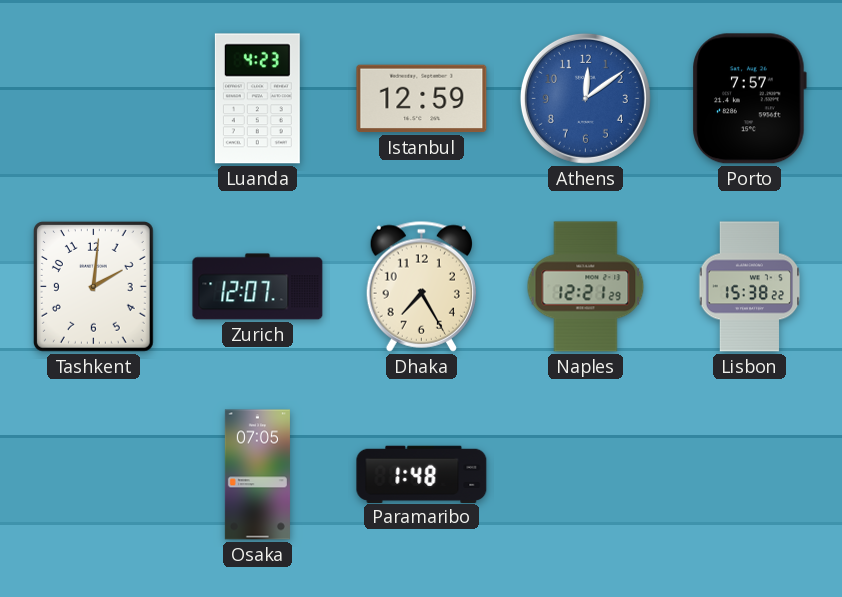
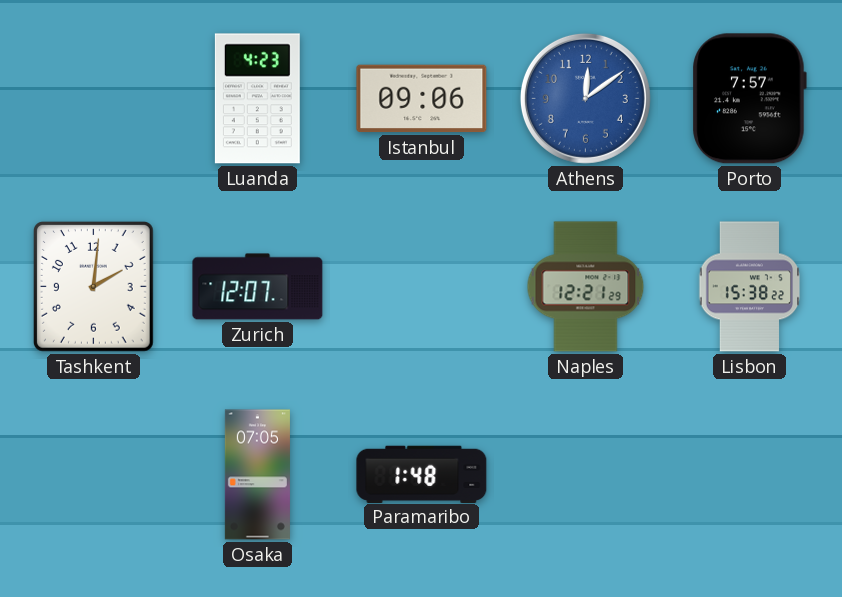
Istanbul: 12:59 -> 09:06 (422, 99)
Dhaka: 7:25 -> none (421, 286)
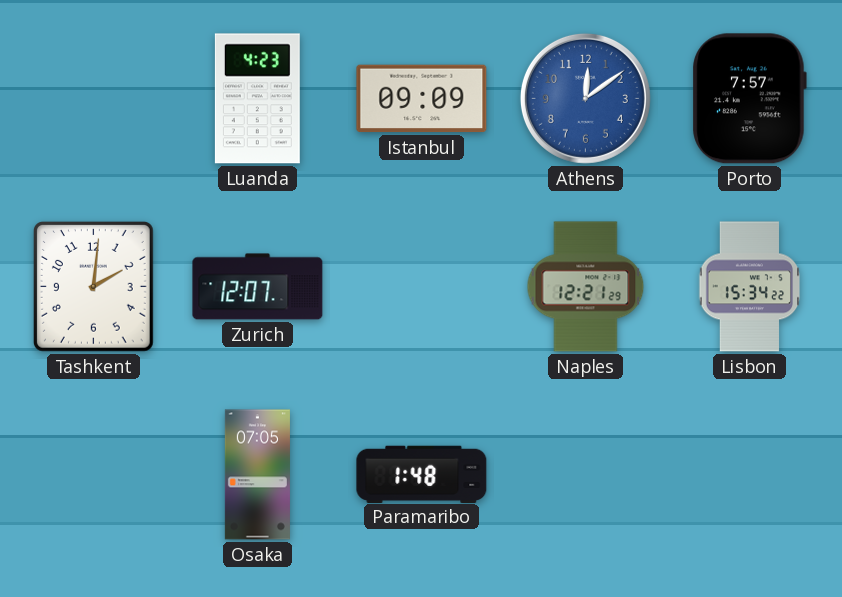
Istanbul: 09:06 -> 09:09 (422, 99)
Lisbon: 15:38 -> 15:34 (750, 287)
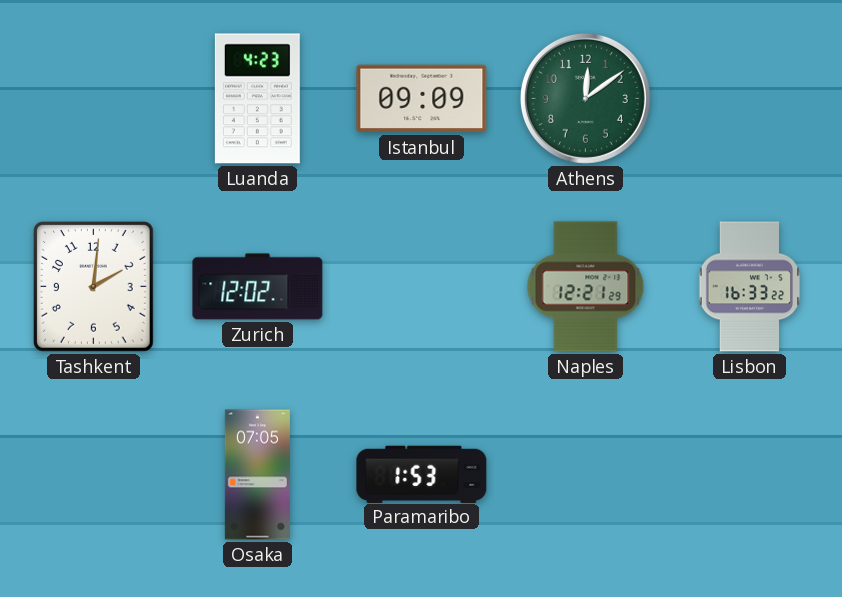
Athens dial: blue -> green (585, 98)
Porto: 7:57 -> none (749, 99)
Zurich: 12:07 -> 12:02 (258, 287)
Lisbon: 15:34 -> 16:33 (750, 287)
Paramaribo: 1:48 -> 1:53 (422, 474)
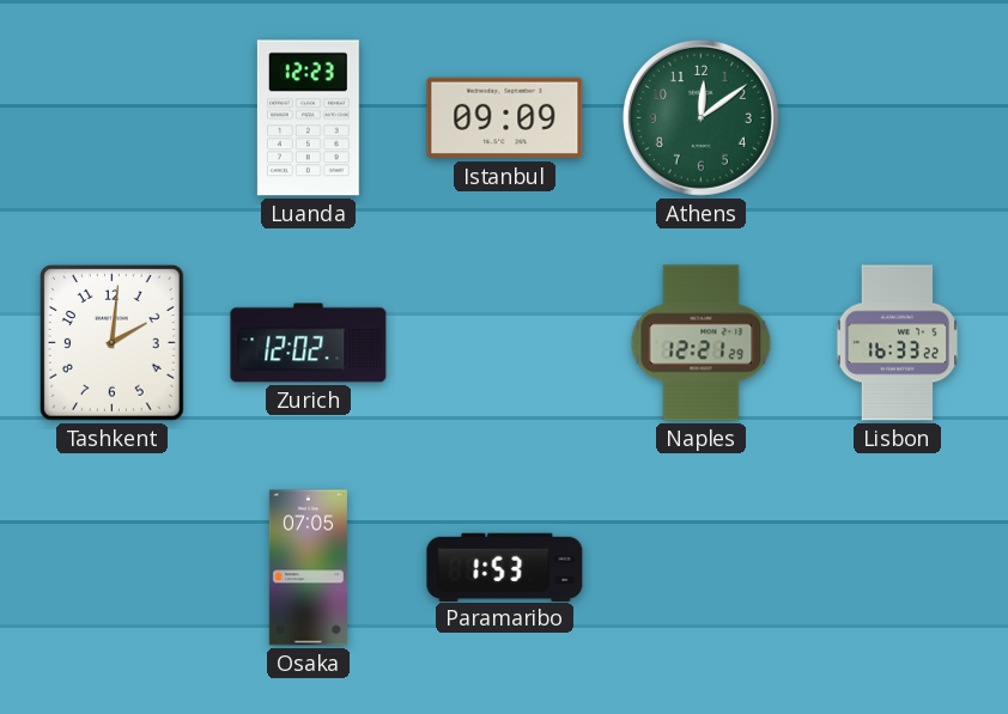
Luanda: 4:23 -> 12:23 (308, 118)
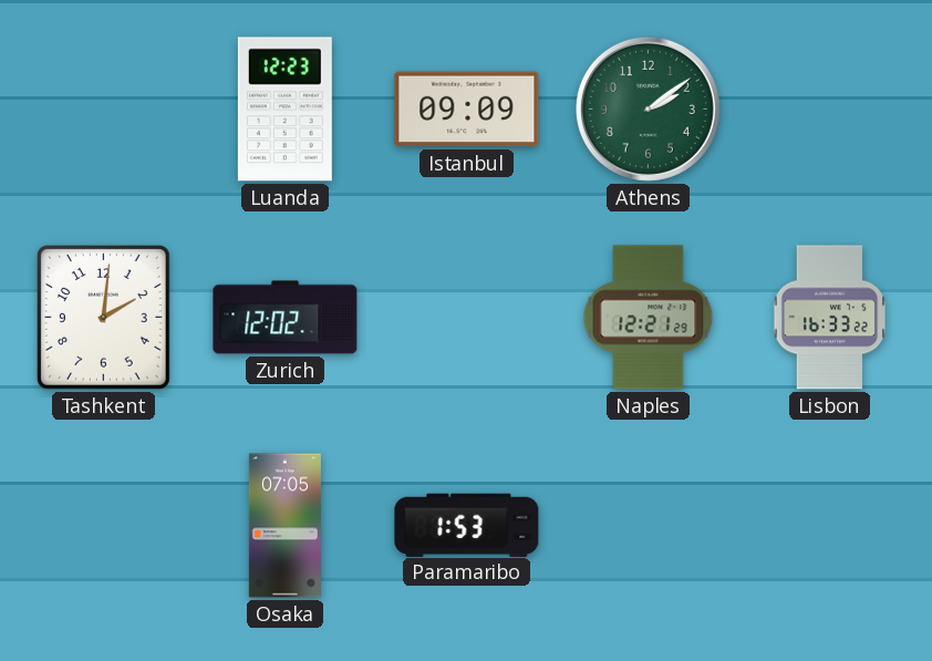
Athens: 12:09 -> 2:09 (648, 109)
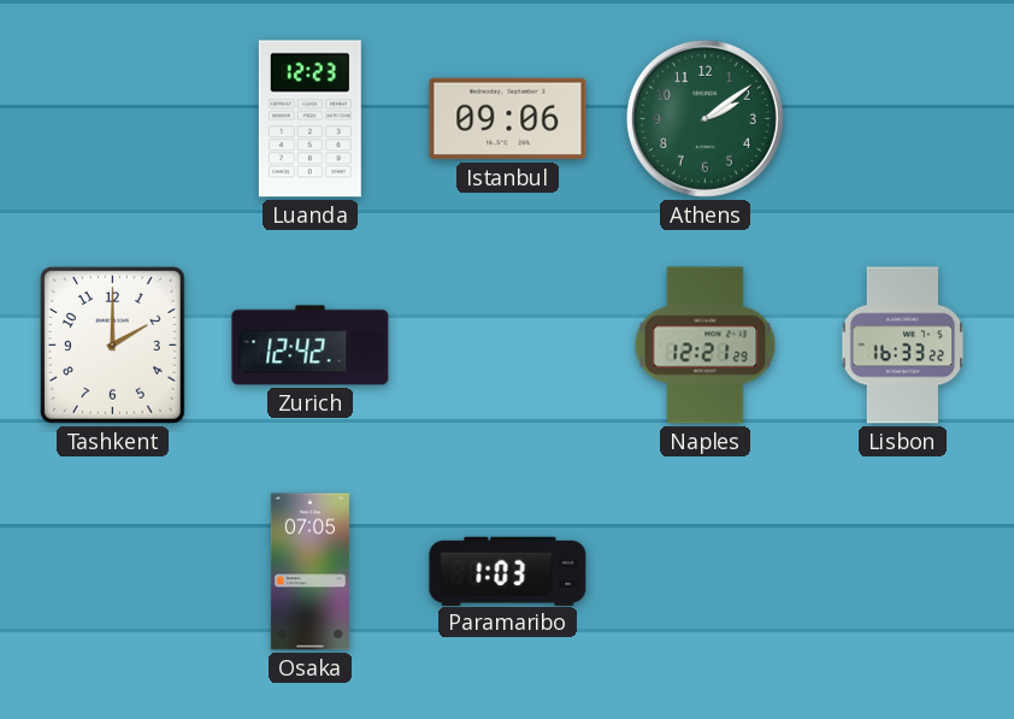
Istanbul: 09:09 -> 09:06 (508, 119)
Tashkent: 2:01 -> 2:00 (112, 344)
Zurich: 12:02 -> 12:42 (311, 346)
Paramaribo: 1:53 -> 1:03 (508, 571)
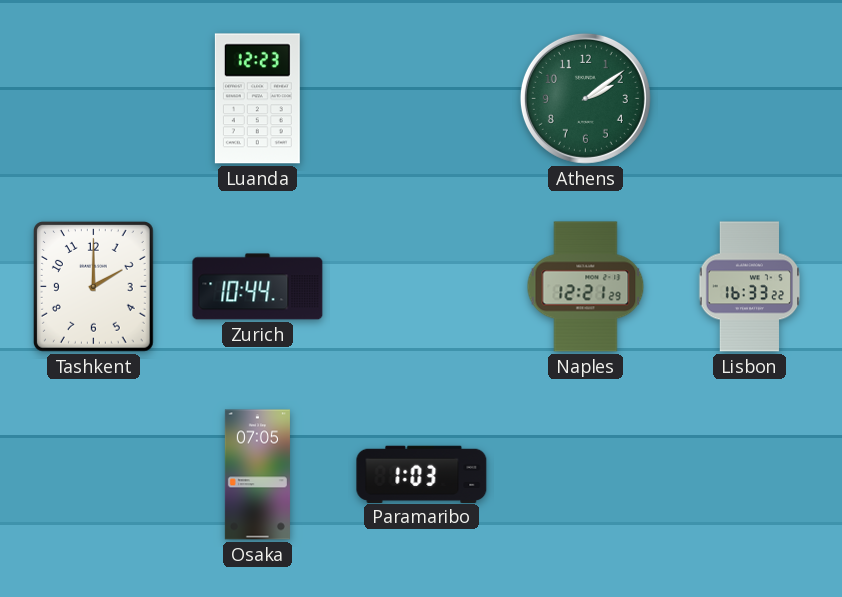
Istanbul: 09:06 -> none (508, 119)
Zurich: 12:42 -> 10:44 (258, 287)
